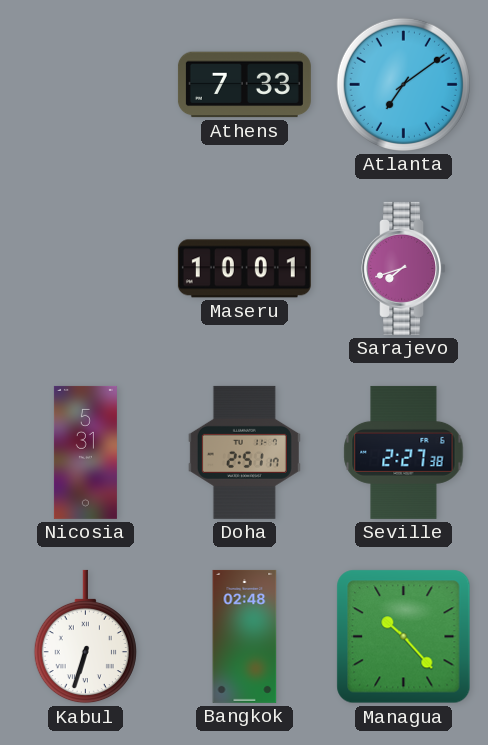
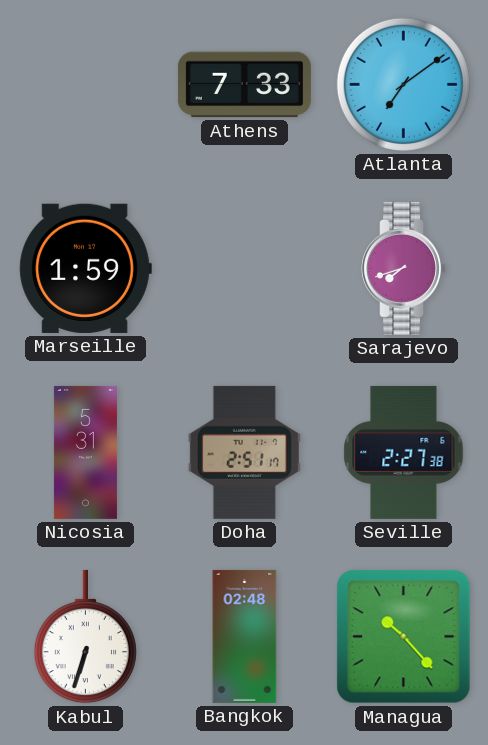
Marseille: none -> 1:59 (85, 268)
Maseru: 10:01 -> none (244, 269)
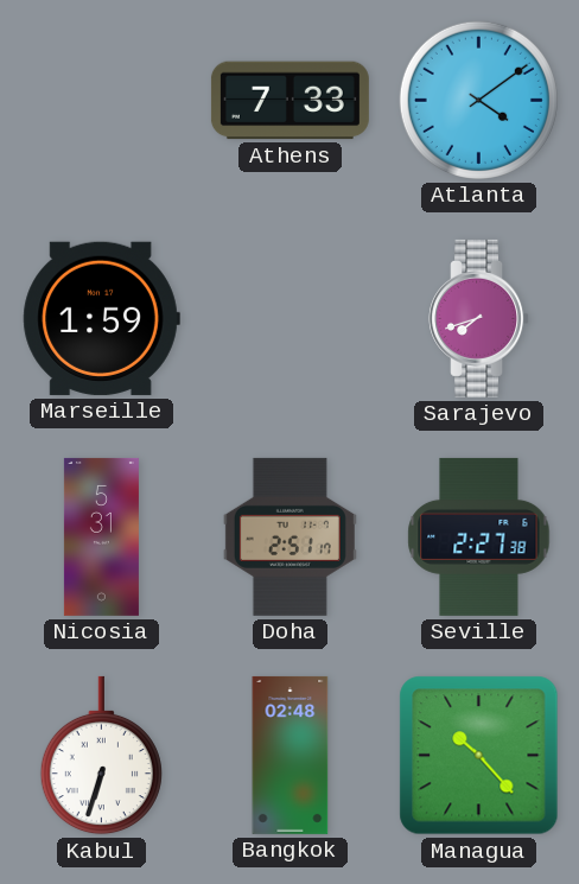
Atlanta: 7:09 -> 4:09 (478, 100)
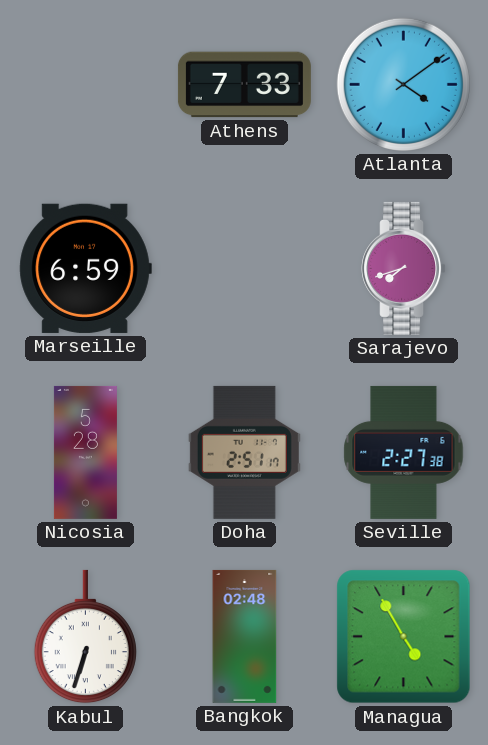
Marseille: 1:59 -> 6:59 (85, 268)
Nicosia: 5:31 -> 5:28 (85, 452)
Managua: 10:23 -> 4:55 (404, 637)
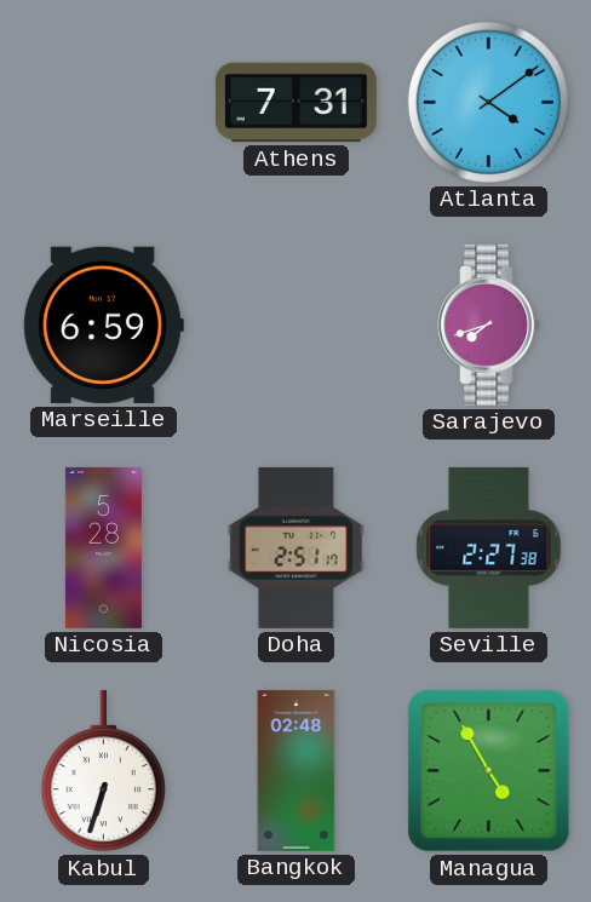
Athens: 7:33 -> 7:31 (295, 103)
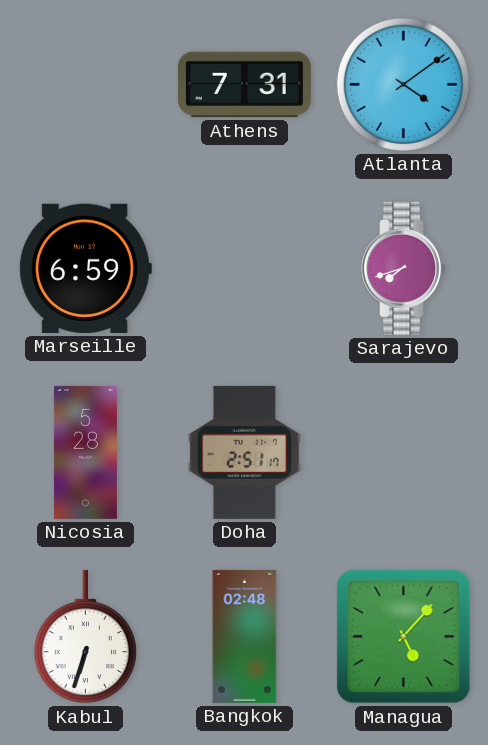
Seville: 2:27 -> none (489, 547)
Managua: 4:55 -> 5:07 (404, 637)
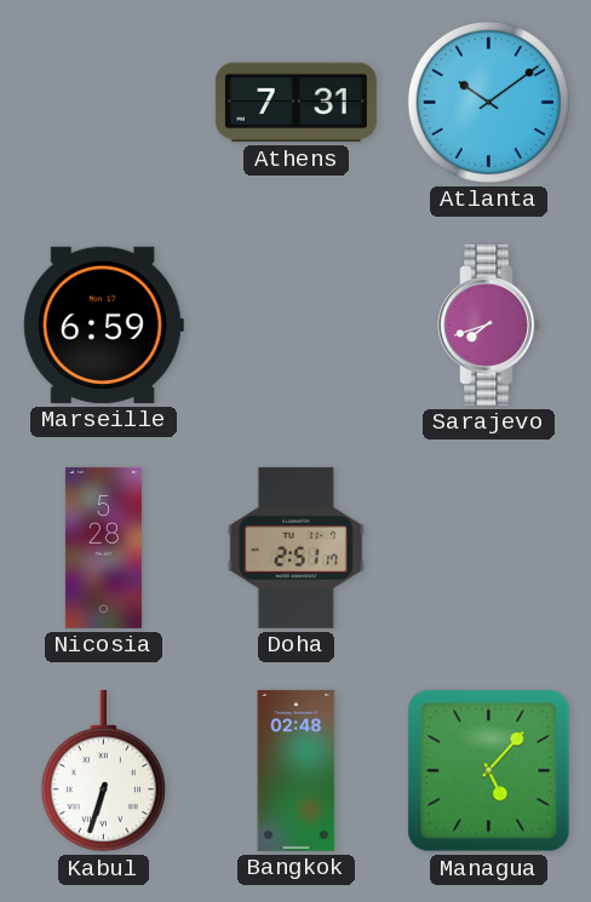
Atlanta: 4:09 -> 10:09 (488, 102)
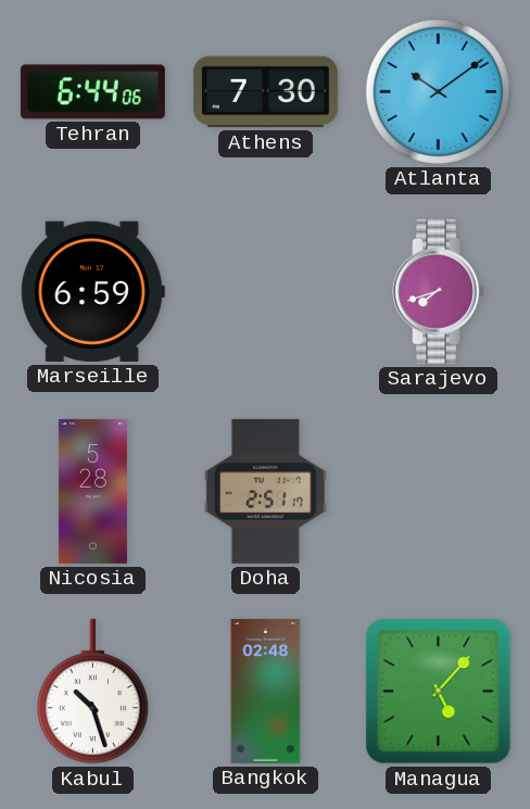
Tehran: none -> 6:44 (92, 92)
Athens: 7:31 -> 7:30 (265, 92)
Kabul: 6:33 -> 10:27 (92, 692)
